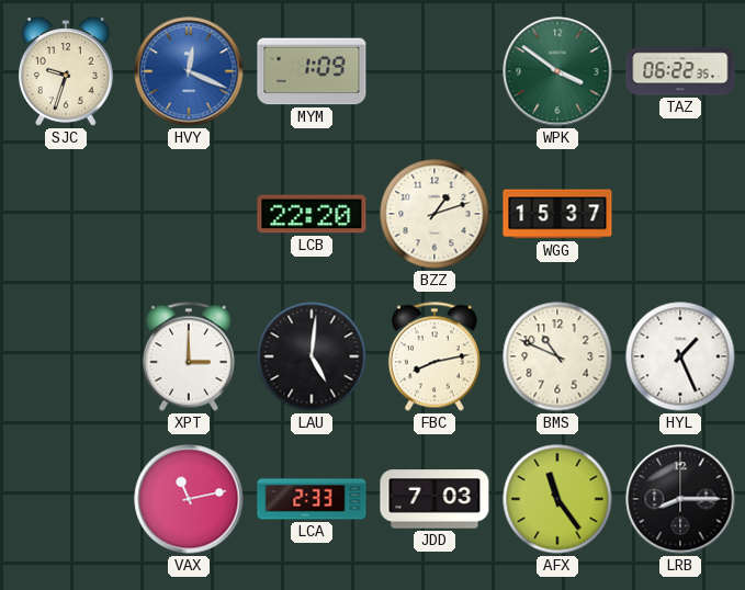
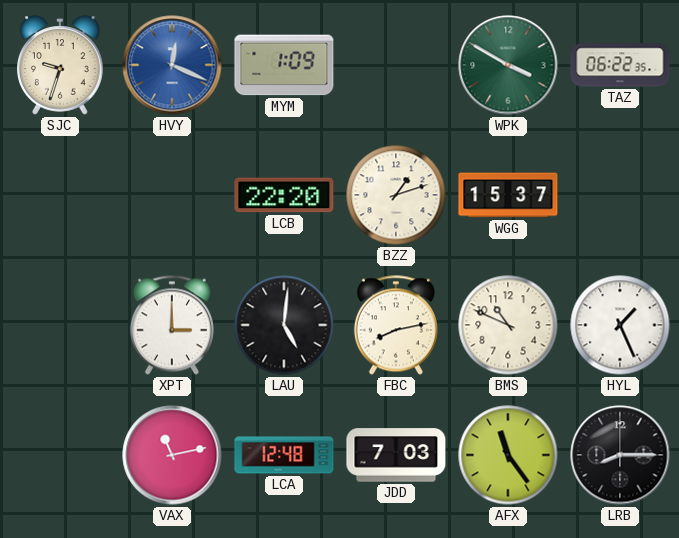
WPK: 3:51 -> 3:50 (508, 65)
LCA: 2:33 -> 12:48 (284, 455)
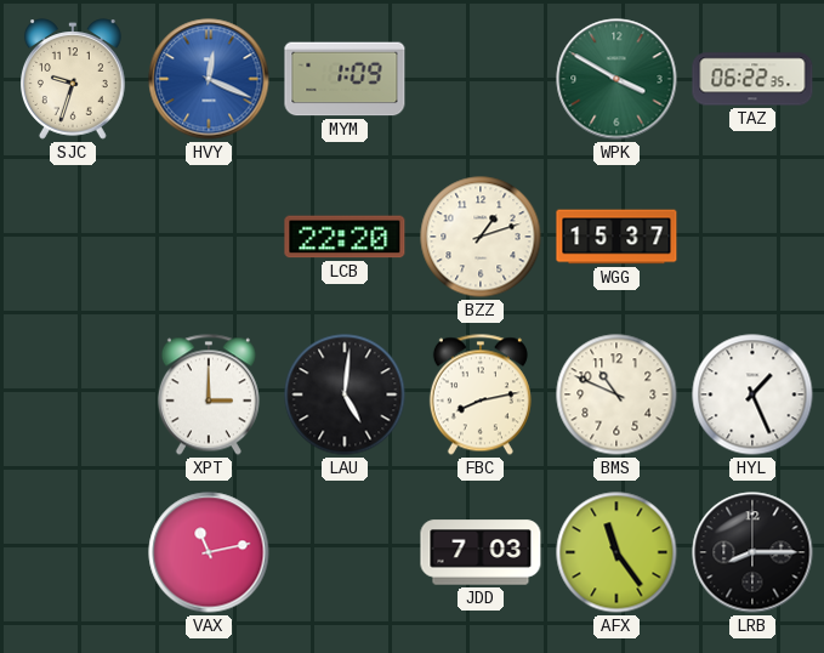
LCA: 12:48 -> none (284, 455)
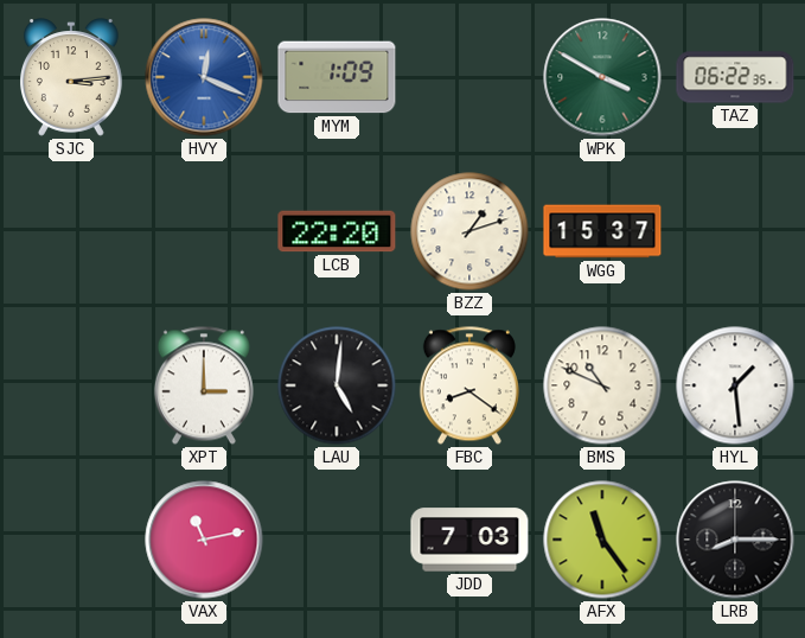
SJC: 9:33 -> 3:14 (72, 77)
FBC: 8:13 -> 8:21 (469, 385)
HYL: 1:26 -> 1:29 (735, 385)
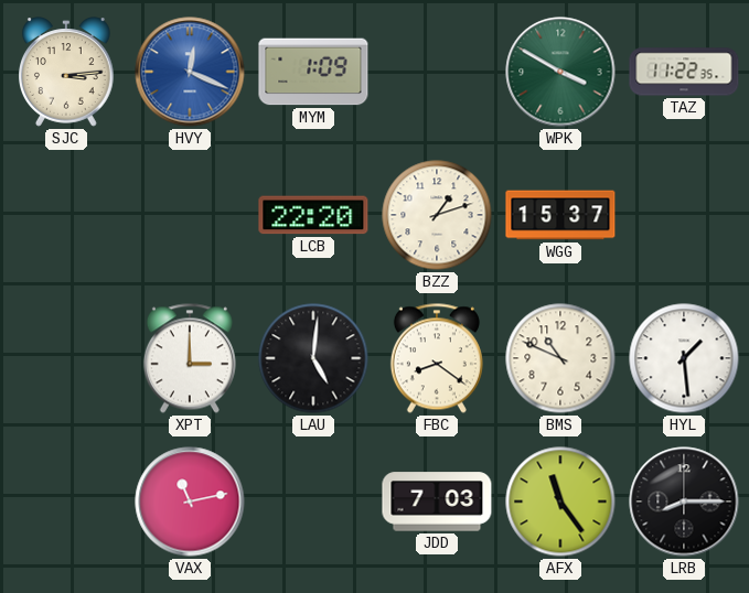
TAZ: 06:22 -> 11:22 (684, 72)
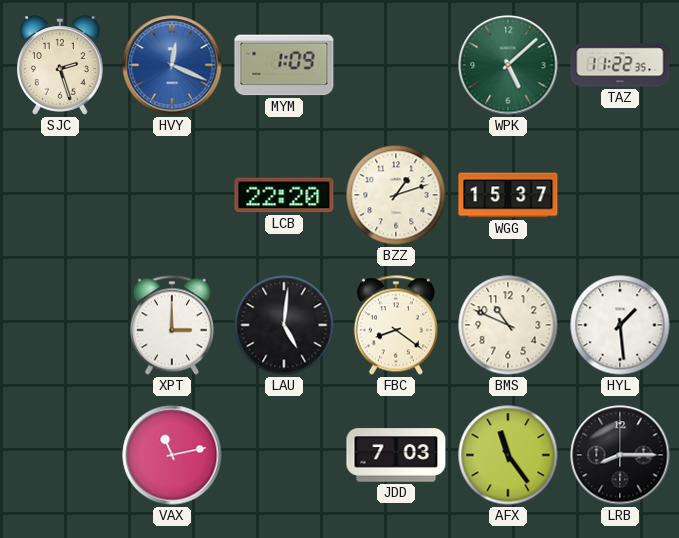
SJC: 3:14 -> 2:27 (61, 65)
WPK: 3:50 -> 5:08 (508, 65)
